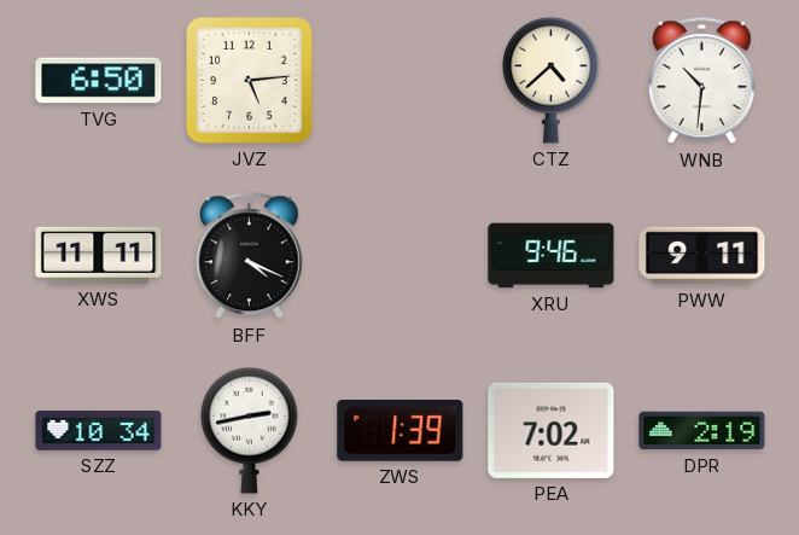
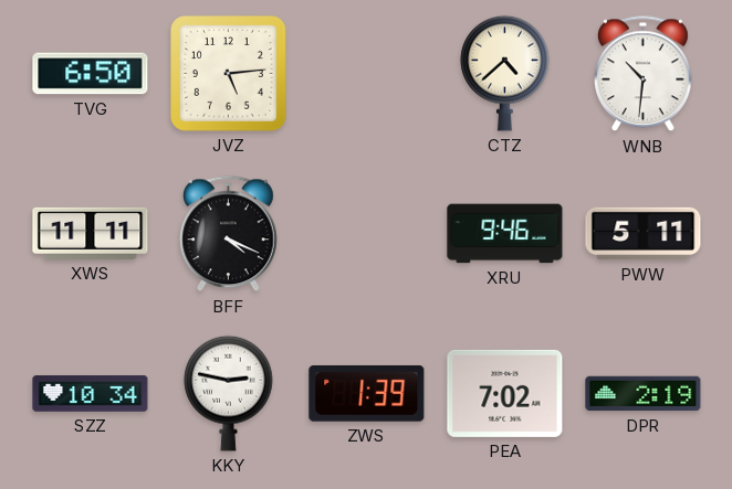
PWW: 9:11 -> 5:11 (644, 234)
KKY: 2:43 -> 2:47 (229, 393)
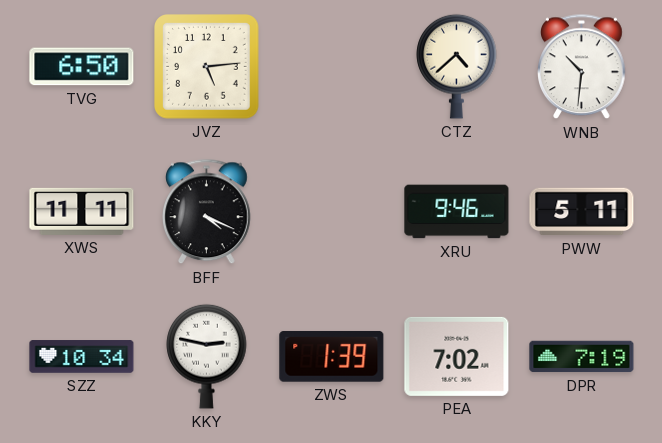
DPR: 2:19 -> 7:19 (582, 357)
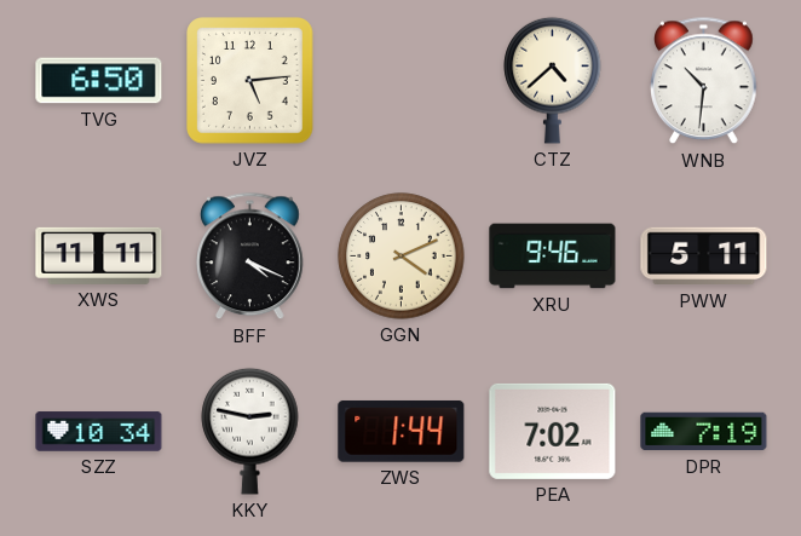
GGN: none -> 4:11 (402, 257)
ZWS: 1:39 -> 1:44 (402, 431)
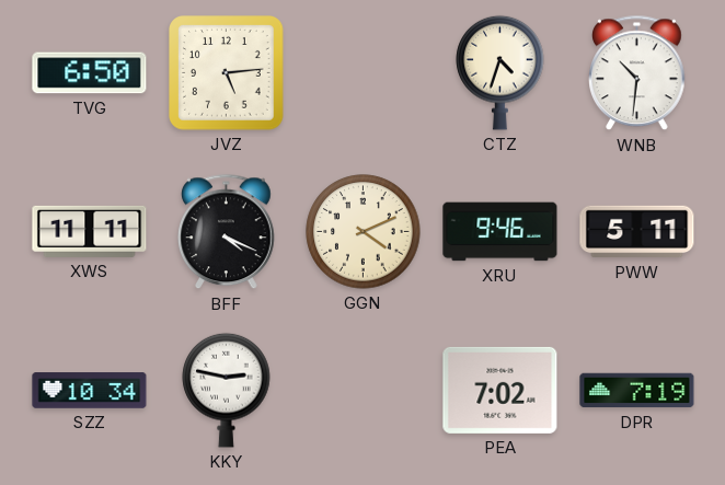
CTZ: 4:38 -> 4:33 (500, 72)
ZWS: 1:44 -> none (402, 431)
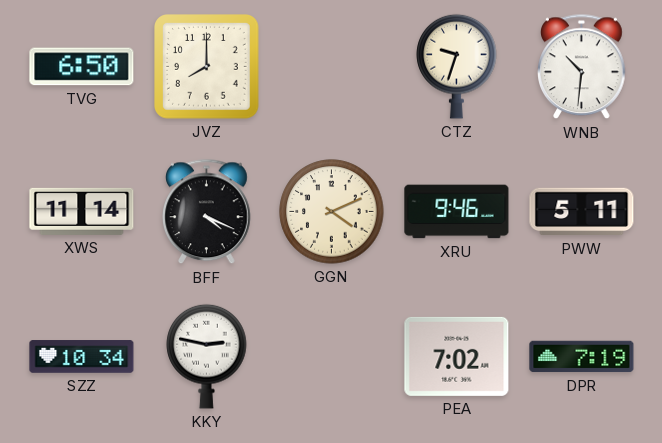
JVZ: 5:14 -> 8:00 (207, 67)
CTZ: 4:33 -> 9:33 (457, 66)
XWS: 11:11 -> 11:14 (82, 211)
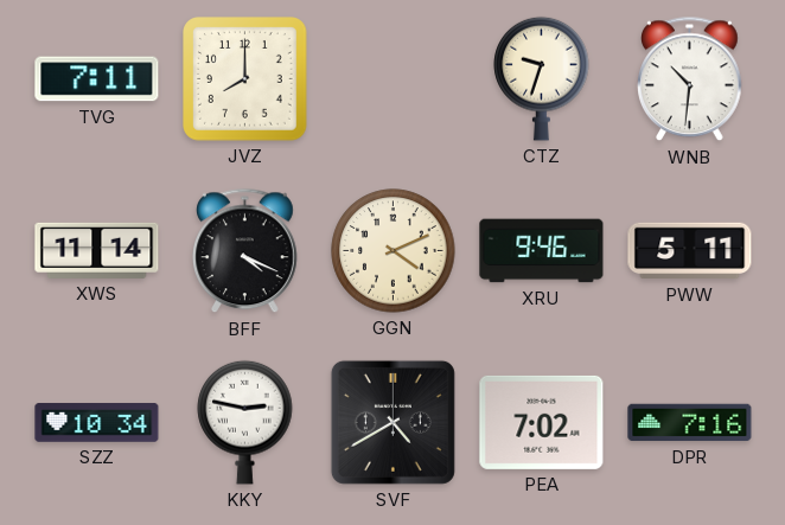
TVG: 6:50 -> 7:11 (97, 79)
SVF: none -> 4:40 (392, 422)
DPR: 7:19 -> 7:16 (690, 423)
